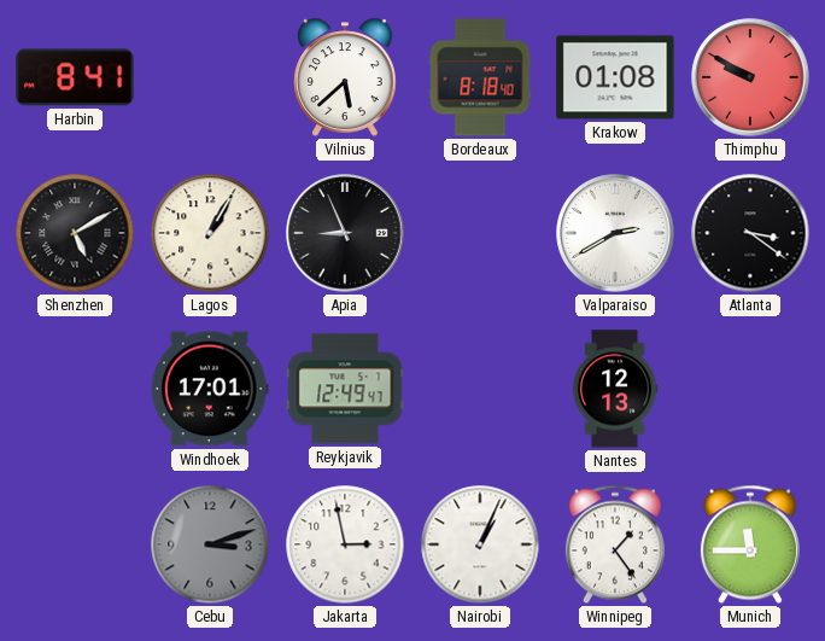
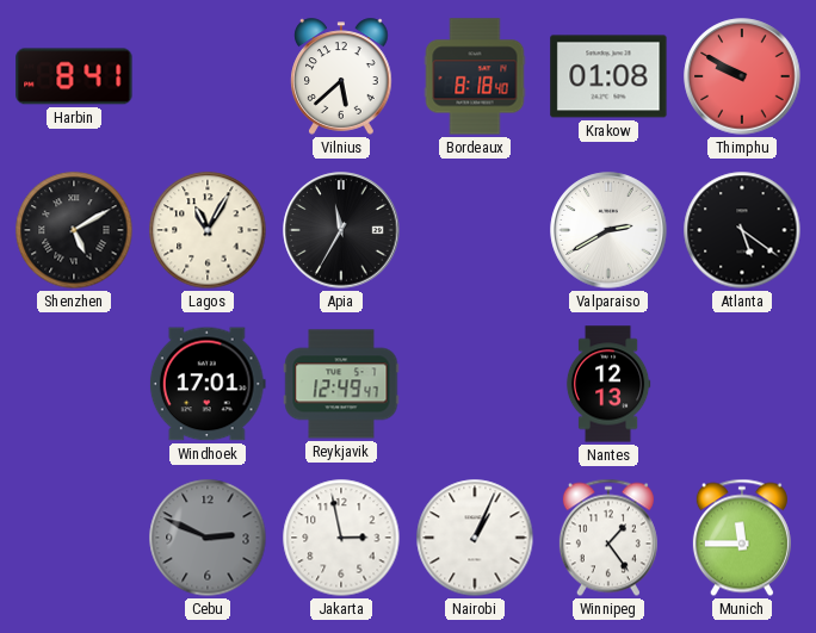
Lagos: 1:05 -> 11:05 (208, 230)
Apia: 8:56 -> 11:35 (341, 230)
Atlanta: 3:21 -> 5:21 (742, 230)
Cebu: 3:12 -> 2:49 (208, 538)
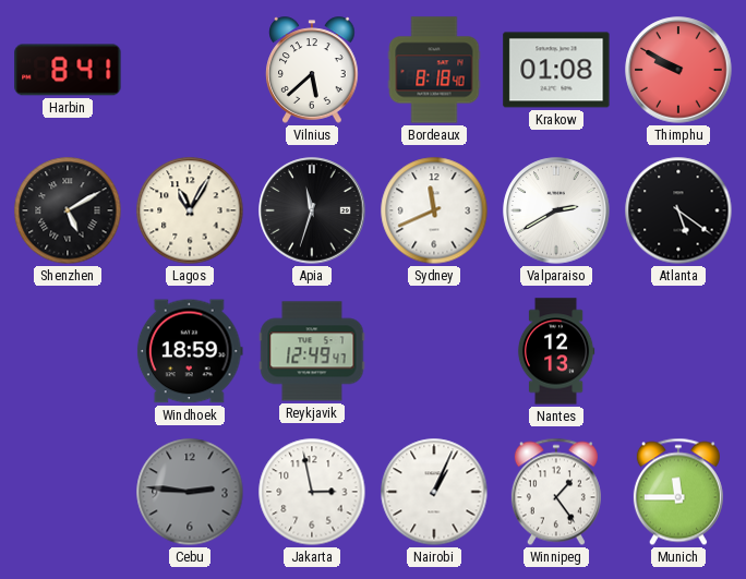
Apia: 11:35 -> 11:33 (312, 210)
Sydney: none -> 11:41 (434, 210)
Windhoek: 17:01 -> 18:59 (190, 351)
Cebu: 2:49 -> 2:46 (190, 492)
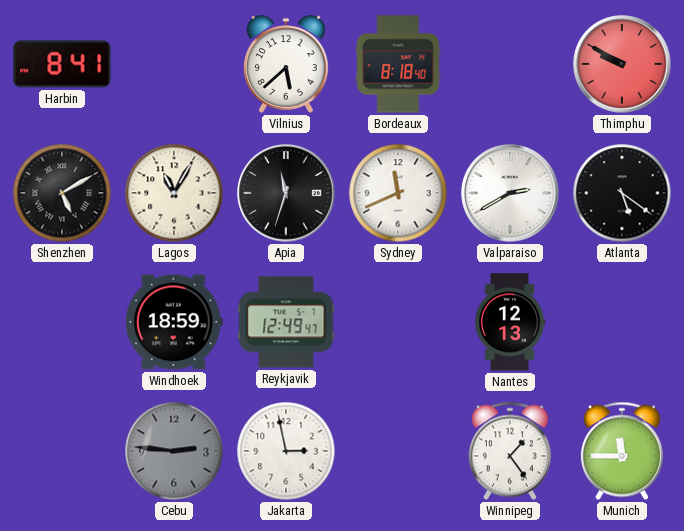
Krakow: 01:08 -> none (556, 70)
Nairobi: 1:04 -> none (434, 492)
